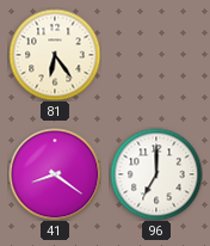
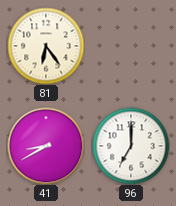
41: 8:21 -> 8:40 (46, 146)
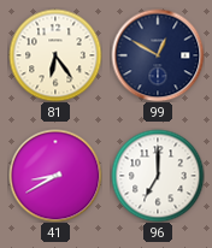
99: none -> 12:50 (158, 55)
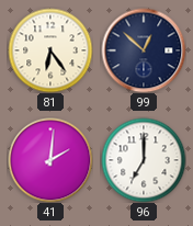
99: 12:50 -> 12:52 (144, 50)
41: 8:40 -> 2:01 (50, 160)
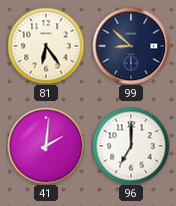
99: 12:52 -> 8:52 (131, 46)
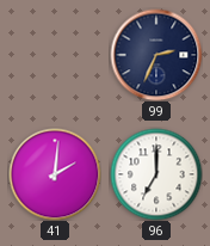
81: 6:24 -> none (46, 46)
99: 8:52 -> 2:34 (156, 55)
